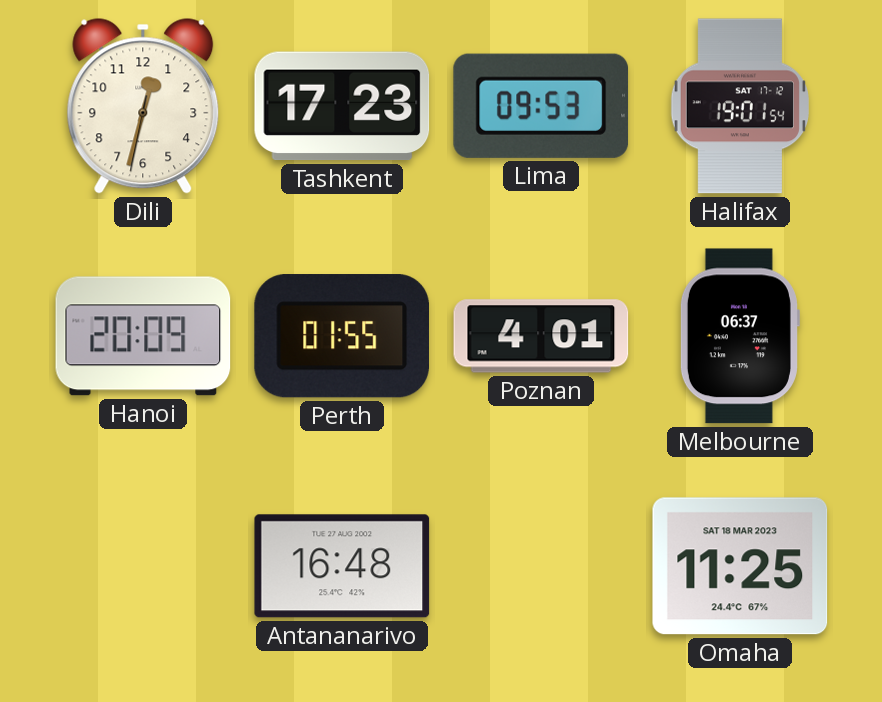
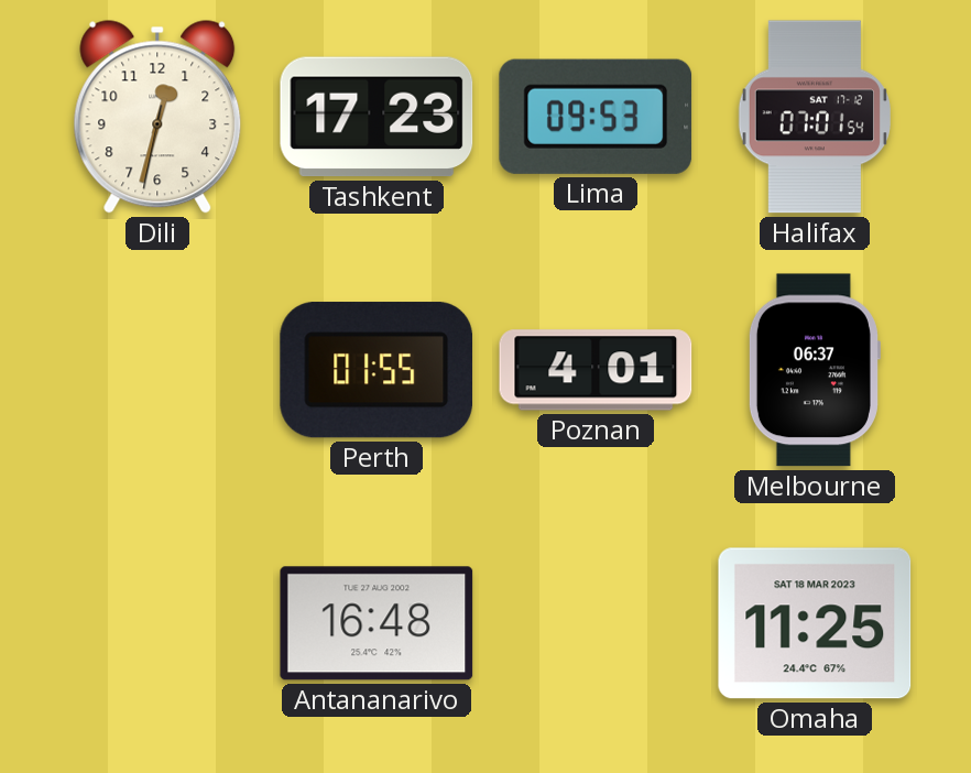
Halifax: 19:01 -> 07:01 (815, 117)
Hanoi: 20:09 -> none (143, 336)
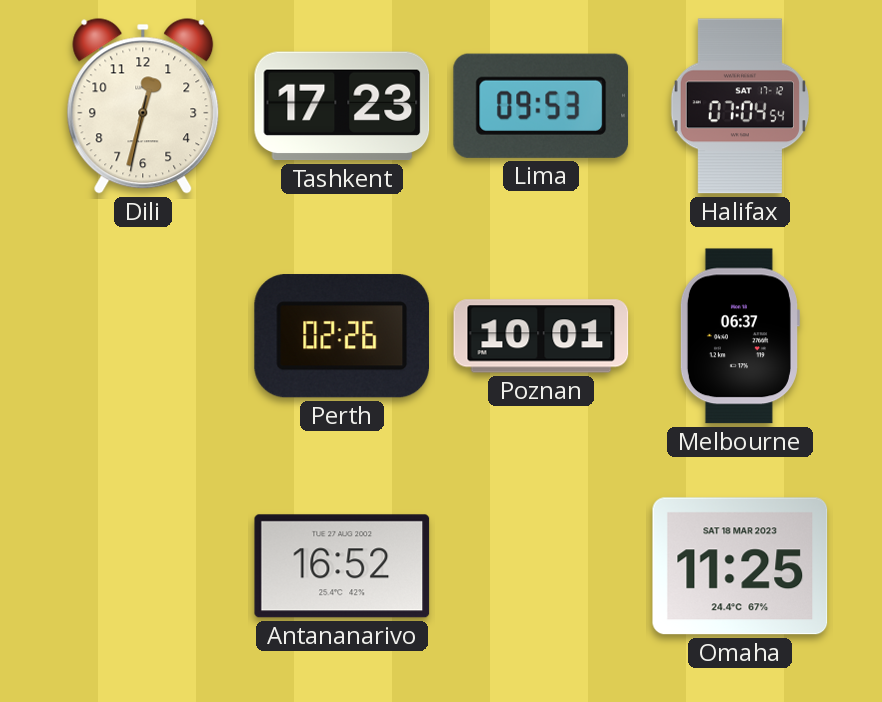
Halifax: 07:01 -> 07:04 (740, 106)
Perth: 01:55 -> 02:26 (341, 336)
Poznan: 4:01 -> 10:01 (541, 336)
Antananarivo: 16:48 -> 16:52 (342, 566)
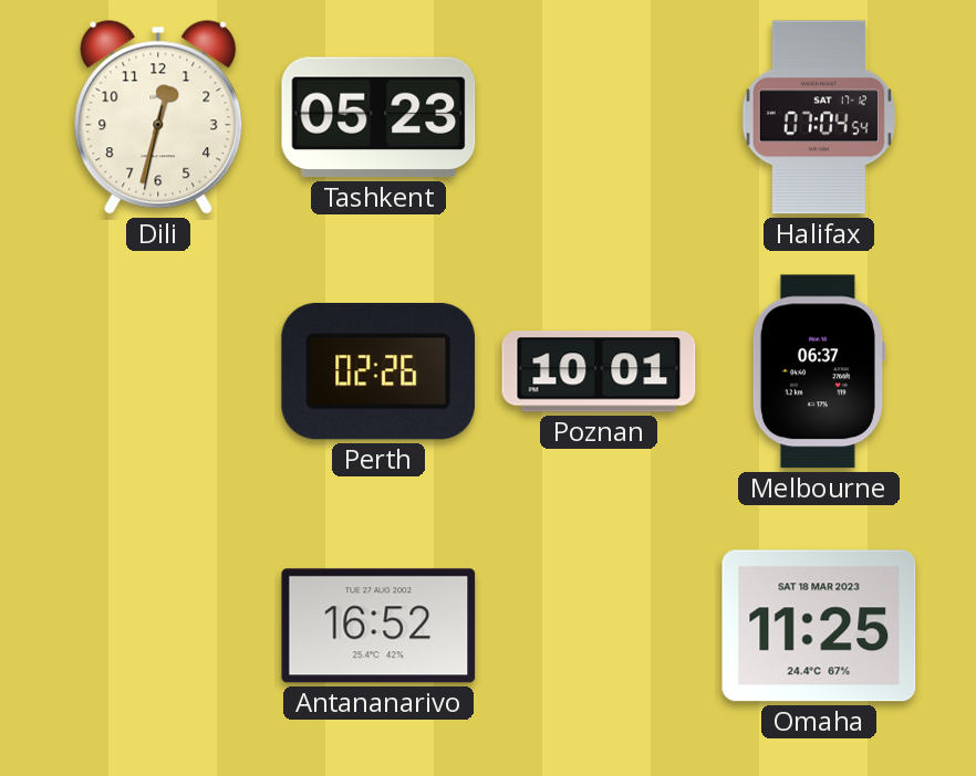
Tashkent: 17:23 -> 05:23 (378, 117)
Lima: 09:53 -> none (541, 106)
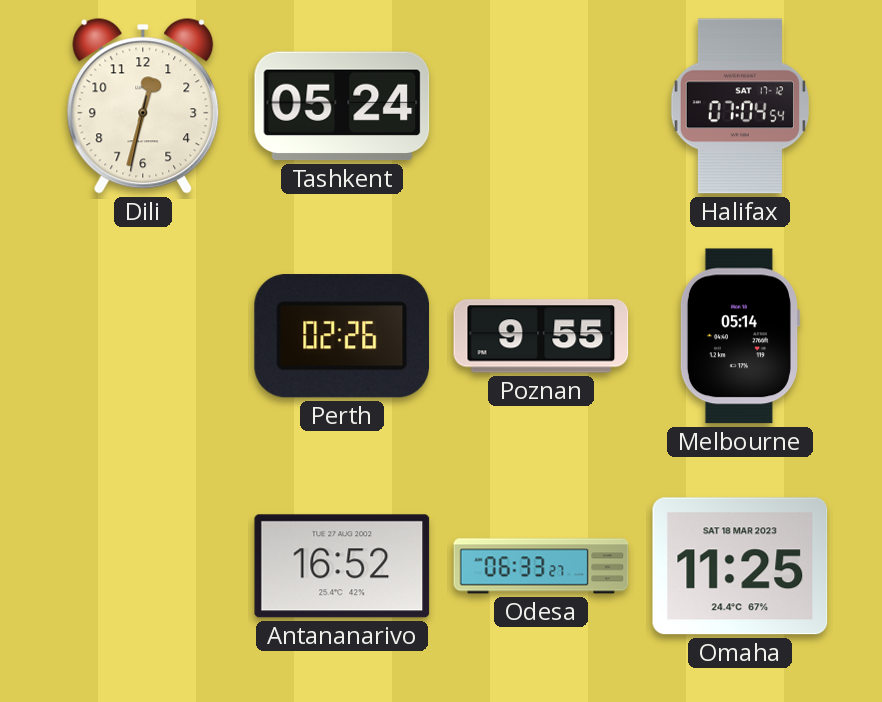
Tashkent: 05:23 -> 05:24 (342, 106)
Poznan: 10:01 -> 9:55 (541, 336)
Melbourne: 06:37 -> 05:14 (739, 336)
Odesa: none -> 06:33 (541, 566)
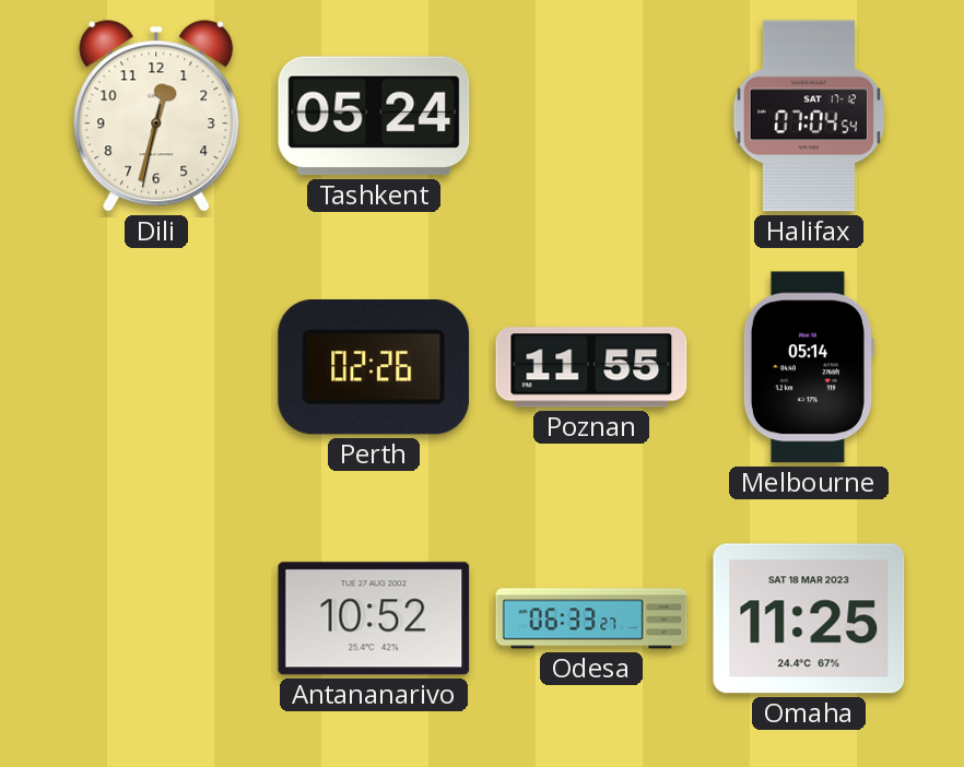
Poznan: 9:55 -> 11:55 (591, 367)
Antananarivo: 16:52 -> 10:52 (374, 618)
